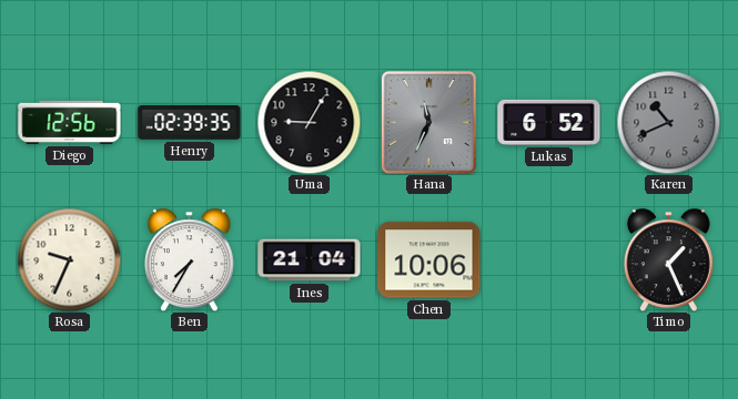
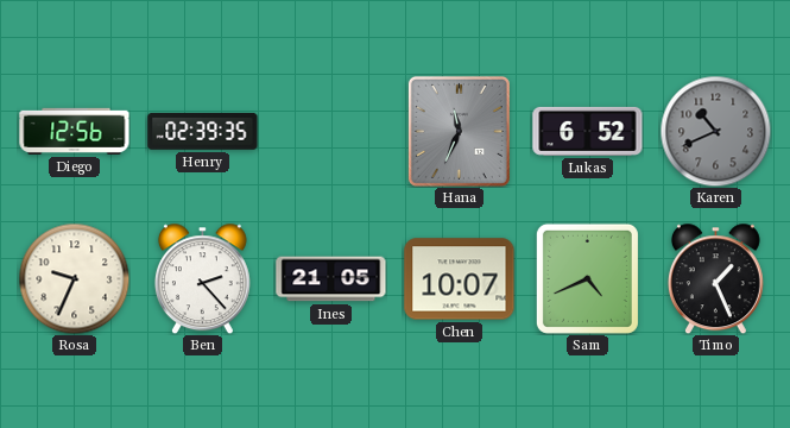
Uma: 9:05 -> none (309, 122)
Ben: 7:35 -> 2:23 (202, 278)
Ines: 21:04 -> 21:05 (331, 279)
Chen: 10:06 -> 10:07 (460, 279)
Sam: none -> 4:41 (587, 278)
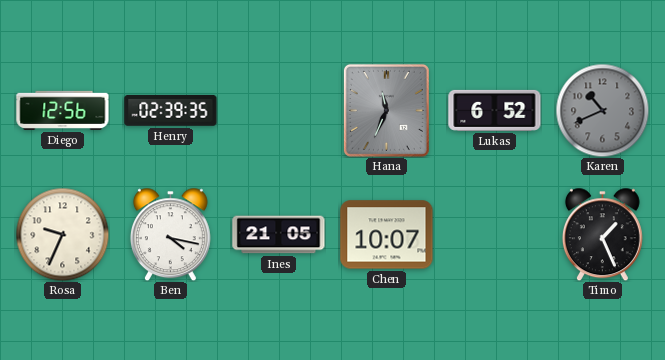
Ben: 2:23 -> 4:17 (170, 234)
Sam: 4:41 -> none (587, 278)
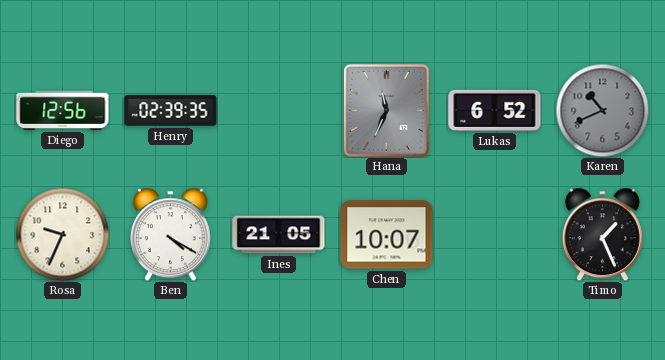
Ben: 4:17 -> 4:20 (170, 234)
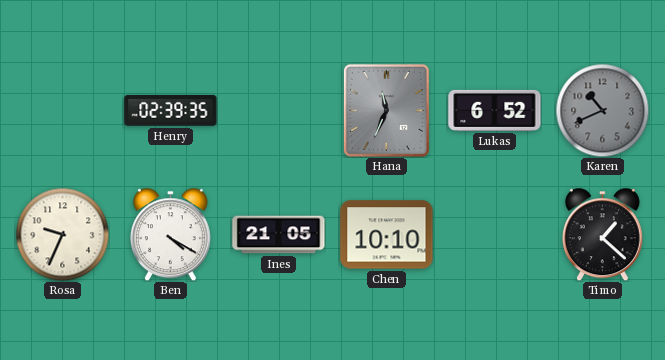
Diego: 12:56 -> none (63, 110)
Chen: 10:07 -> 10:10 (387, 235)
Timo: 1:26 -> 1:22 (602, 234)
